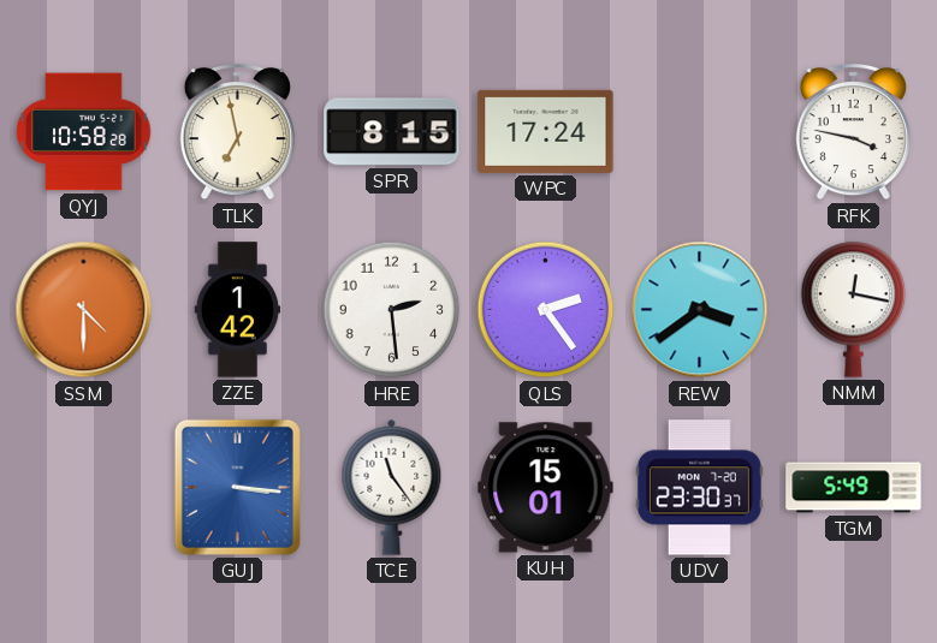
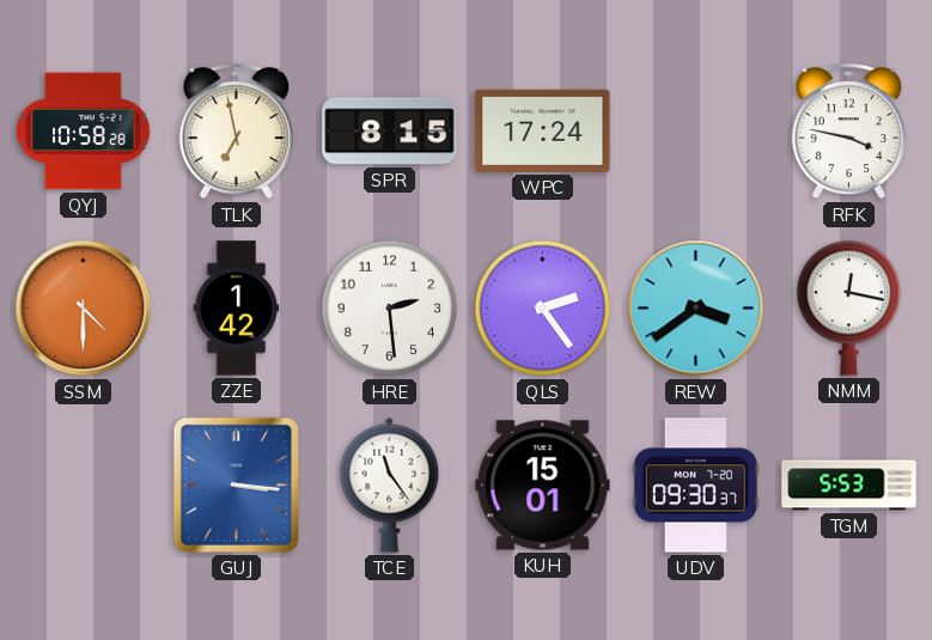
UDV: 23:30 -> 09:30 (695, 486)
TGM: 5:49 -> 5:53 (849, 486)
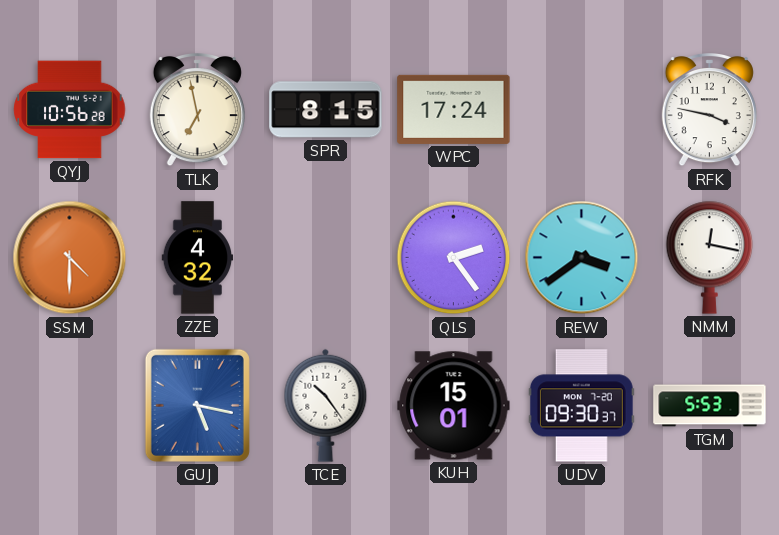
QYJ: 10:58 -> 10:56 (70, 110)
ZZE: 1:42 -> 4:32 (198, 258)
HRE: 2:29 -> none (390, 309)
GUJ: 3:16 -> 5:17 (197, 405)
TCE: 11:24 -> 10:24 (326, 405)
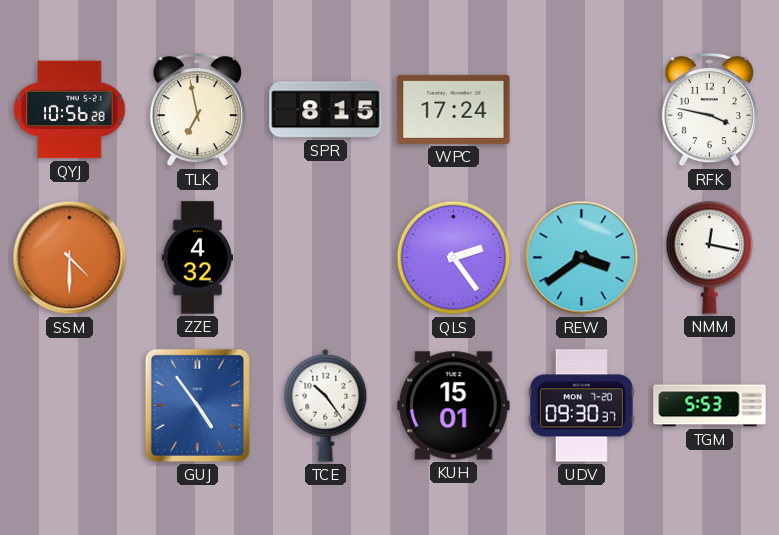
GUJ: 5:17 -> 4:54 (197, 405)
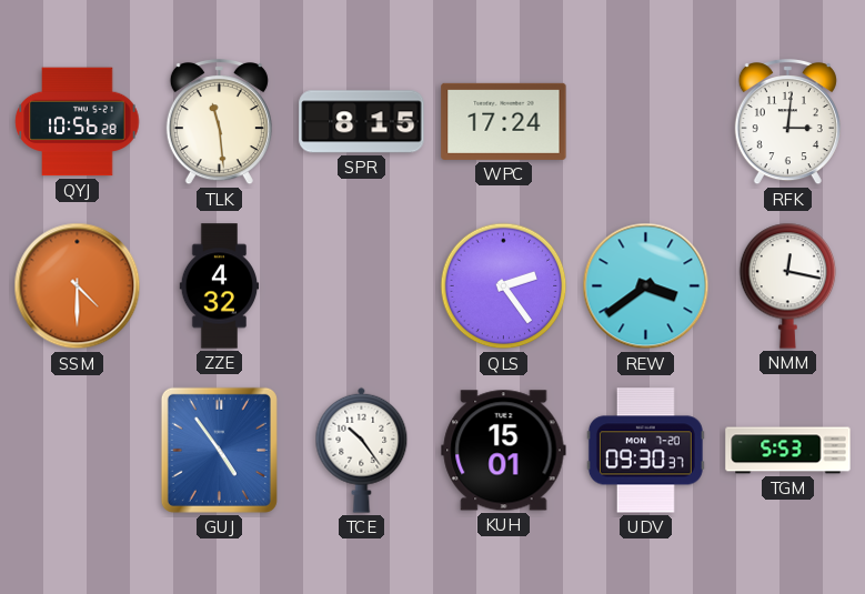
TLK: 6:58 -> 11:29 (219, 123)
RFK: 3:47 -> 3:01 (787, 123)
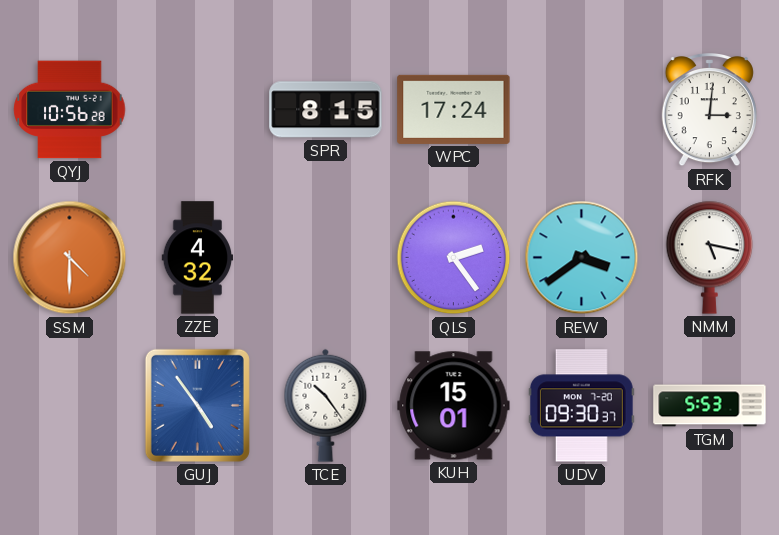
TLK: 11:29 -> none (219, 123)
NMM: 12:17 -> 5:17 (710, 257)
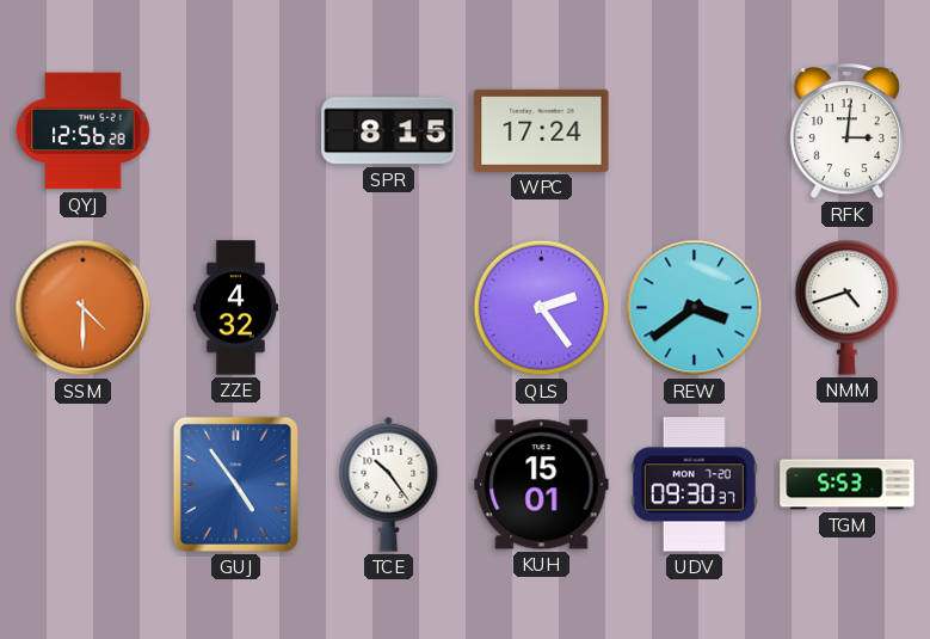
QYJ: 10:56 -> 12:56 (84, 131)
NMM: 5:17 -> 4:42 (848, 307)
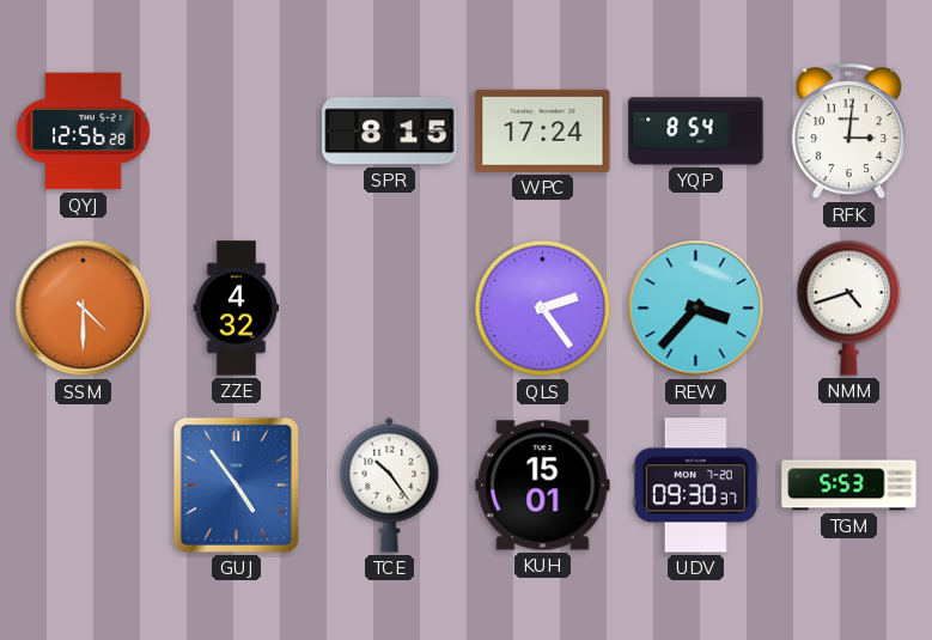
YQP: none -> 8:54 (696, 132)
REW: 3:39 -> 3:37 (696, 309)
